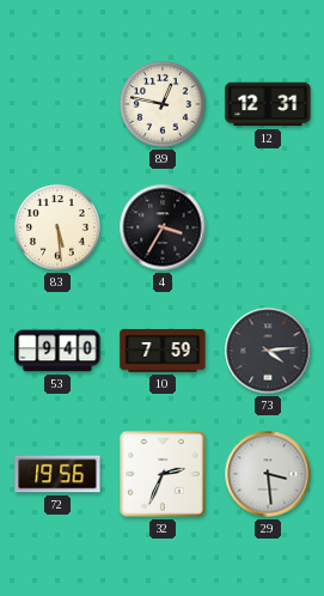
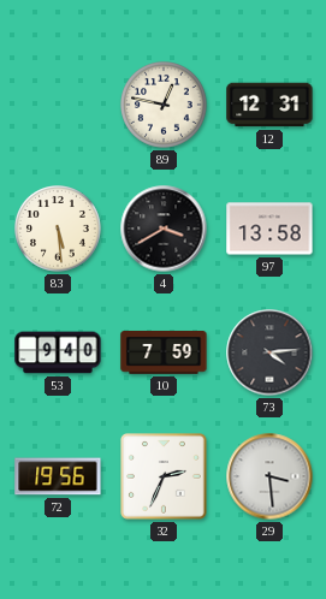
4: 3:35 -> 3:40 (164, 229)
97: none -> 13:58 (269, 229)
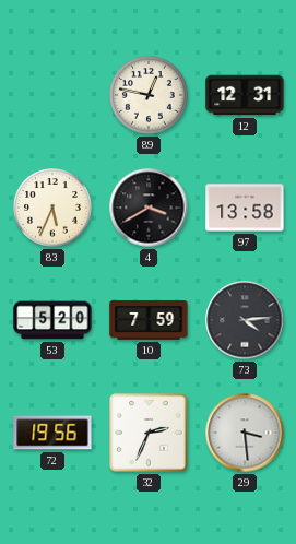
83: 5:29 -> 5:34 (54, 209)
53: 9:40 -> 5:20 (52, 320)
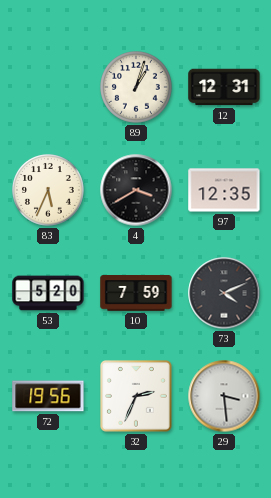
89: 12:47 -> 1:03 (137, 88)
97: 13:58 -> 12:35 (224, 190)
73: 4:14 -> 4:11 (224, 293)
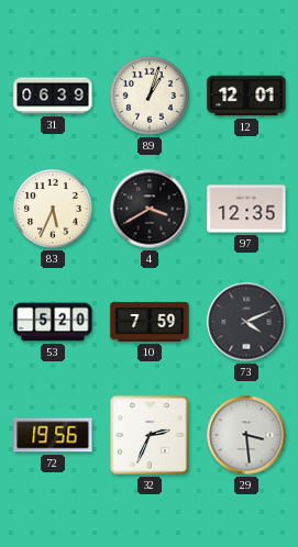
31: none -> 06:39 (53, 96)
12: 12:31 -> 12:01 (246, 96)
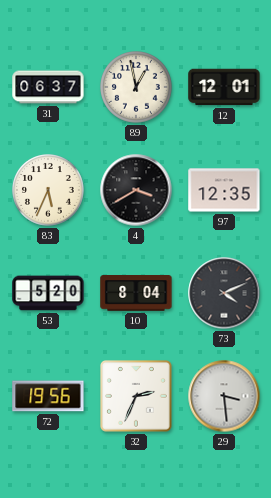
31: 06:39 -> 06:37 (48, 87)
89: 1:03 -> 12:58 (137, 88)
10: 7:59 -> 8:04 (136, 293)
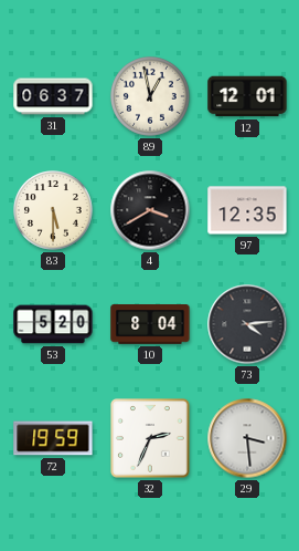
83: 5:34 -> 5:30 (54, 211)
73: 4:11 -> 4:14 (247, 324)
72: 19:56 -> 19:59 (53, 438)
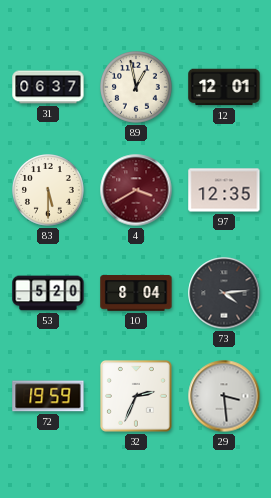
4 dial: black -> burgundy (136, 190)
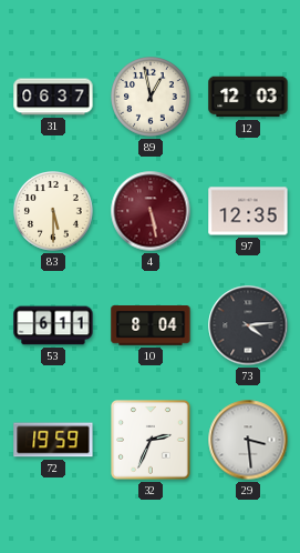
12: 12:01 -> 12:03 (248, 97)
4: 3:40 -> 5:28 (151, 211)
53: 5:20 -> 6:11 (53, 325)
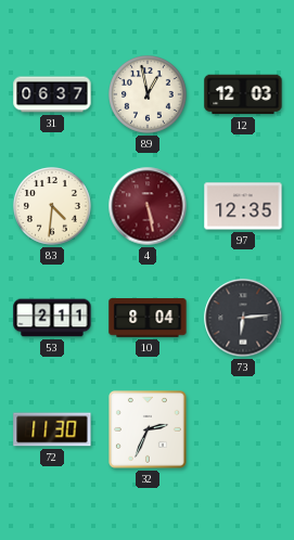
83: 5:30 -> 4:31 (53, 207)
53: 6:11 -> 2:11 (52, 318)
73: 4:14 -> 6:14 (243, 318)
72: 19:59 -> 11:30 (52, 429)
29: 3:29 -> none (248, 440)
